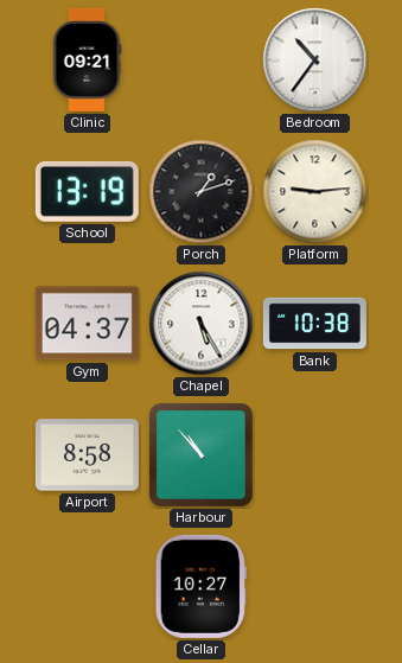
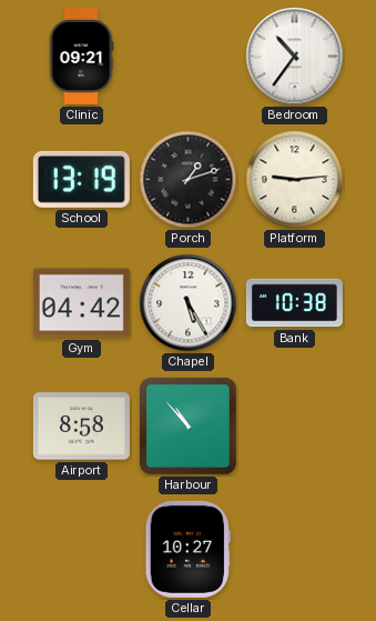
Gym: 04:37 -> 04:42 (81, 303)
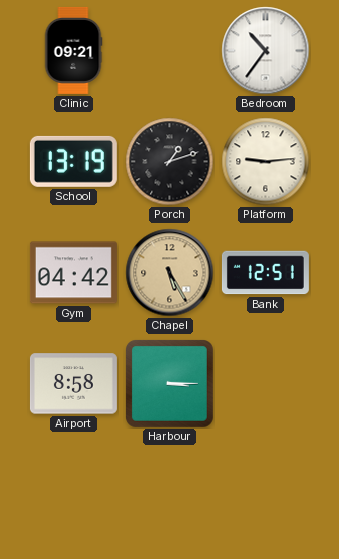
Chapel dial: white -> champagne (170, 273)
Bank: 10:38 -> 12:51 (265, 273)
Harbour: 10:53 -> 3:15 (170, 384)
Cellar: 10:27 -> none (187, 549)
